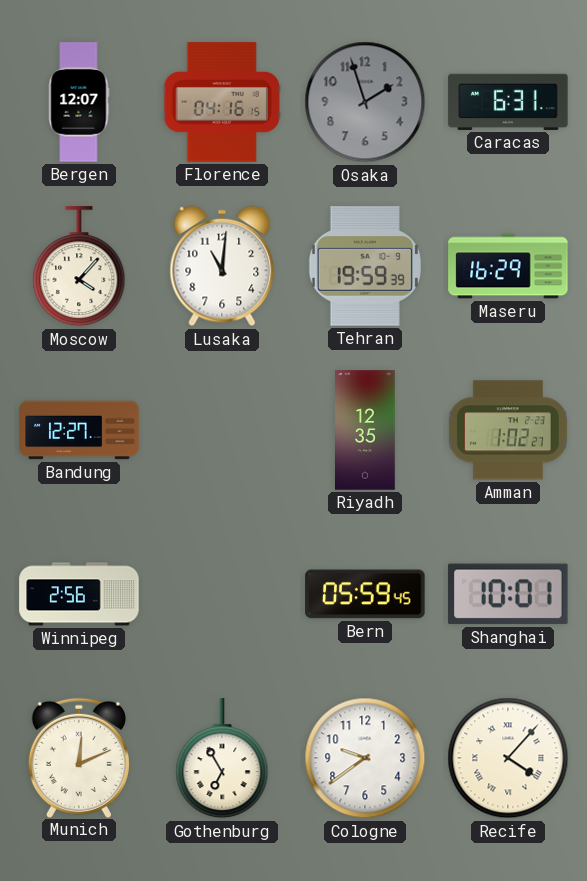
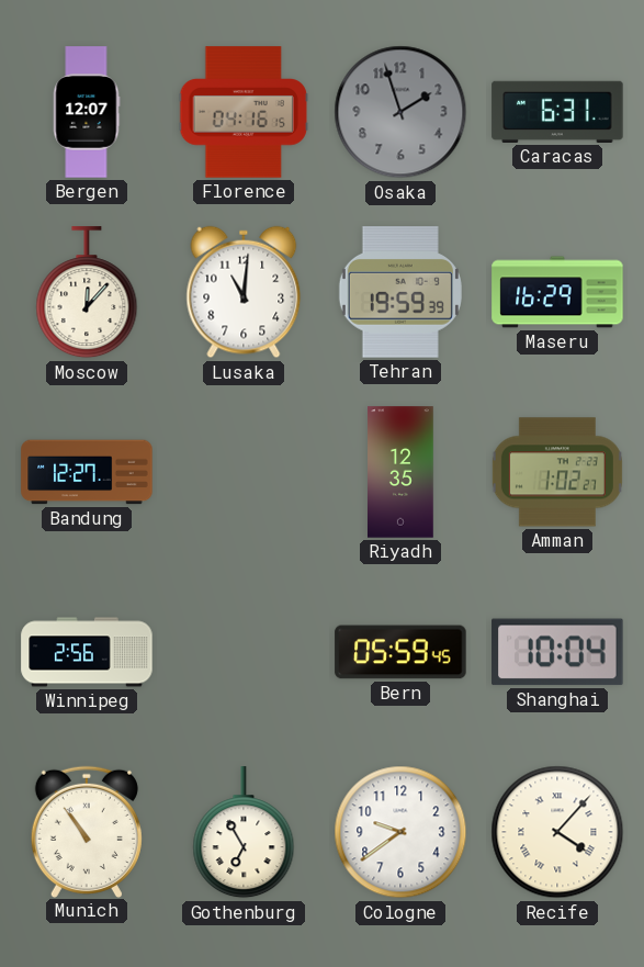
Moscow: 4:07 -> 12:07 (87, 293)
Shanghai: 10:01 -> 10:04 (557, 652)
Munich: 12:11 -> 10:54 (87, 831)
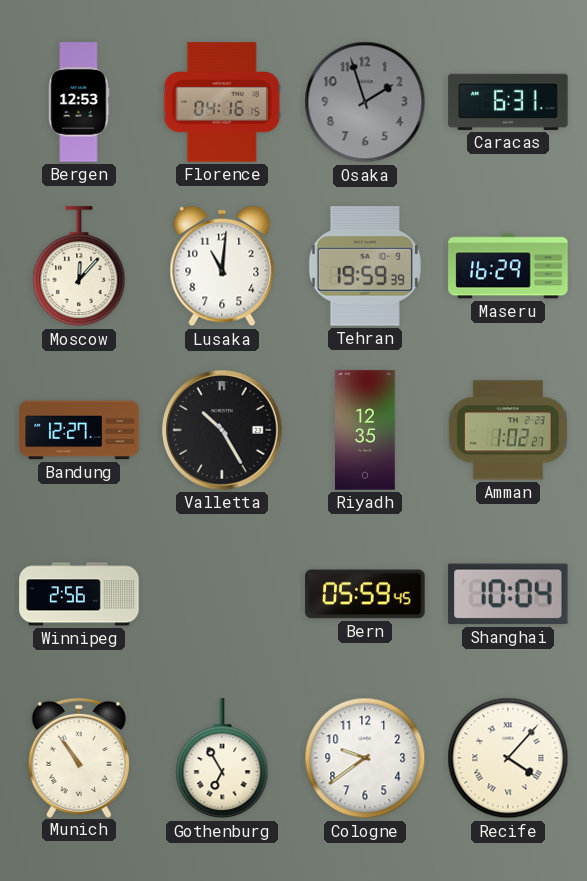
Bergen: 12:07 -> 12:53 (79, 102)
Valletta: none -> 10:25 (222, 430)
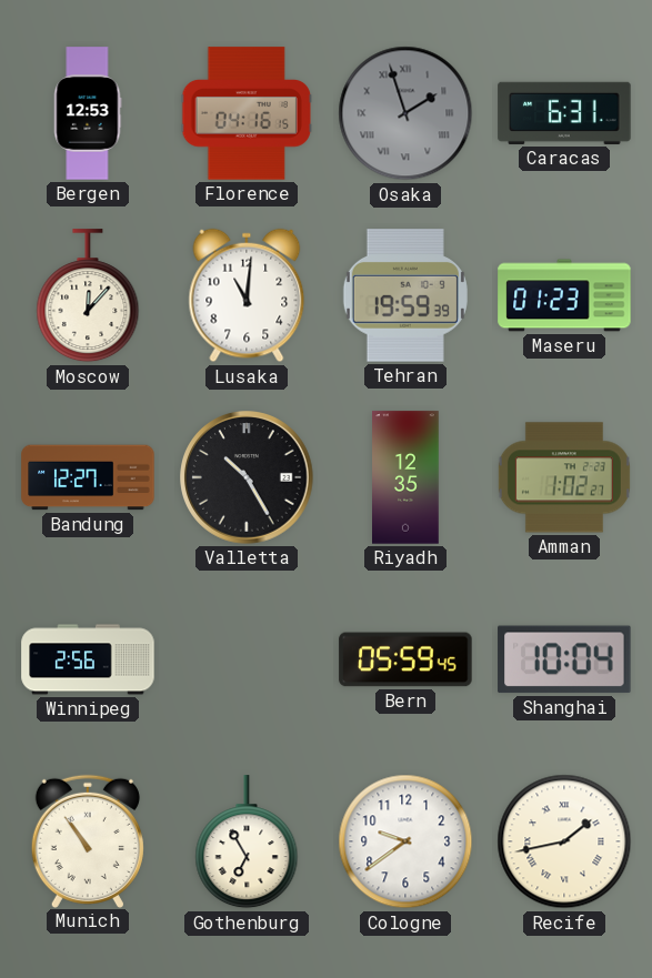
Osaka numerals: Arabic -> Roman (405, 113)
Maseru: 16:29 -> 01:23 (564, 295)
Recife: 4:07 -> 1:43 (564, 841)
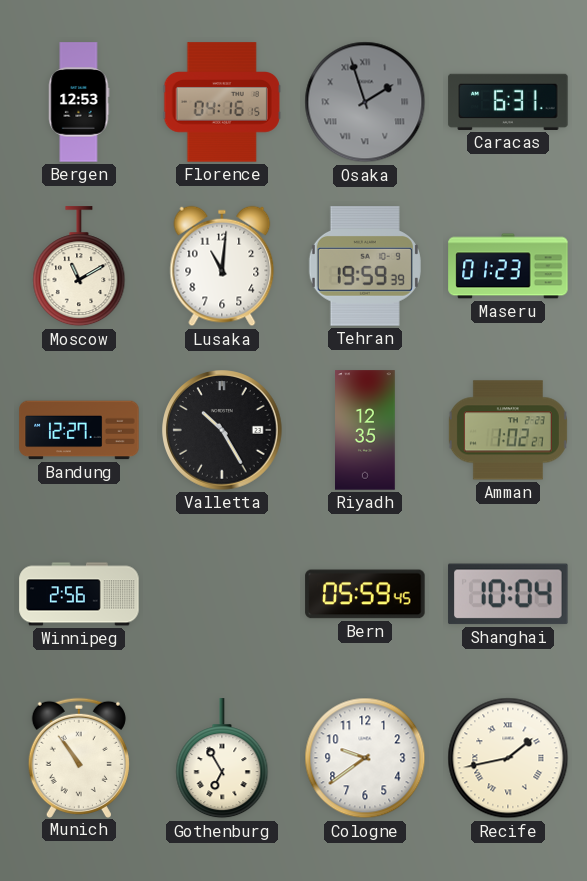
Moscow: 12:07 -> 11:10 (79, 267)
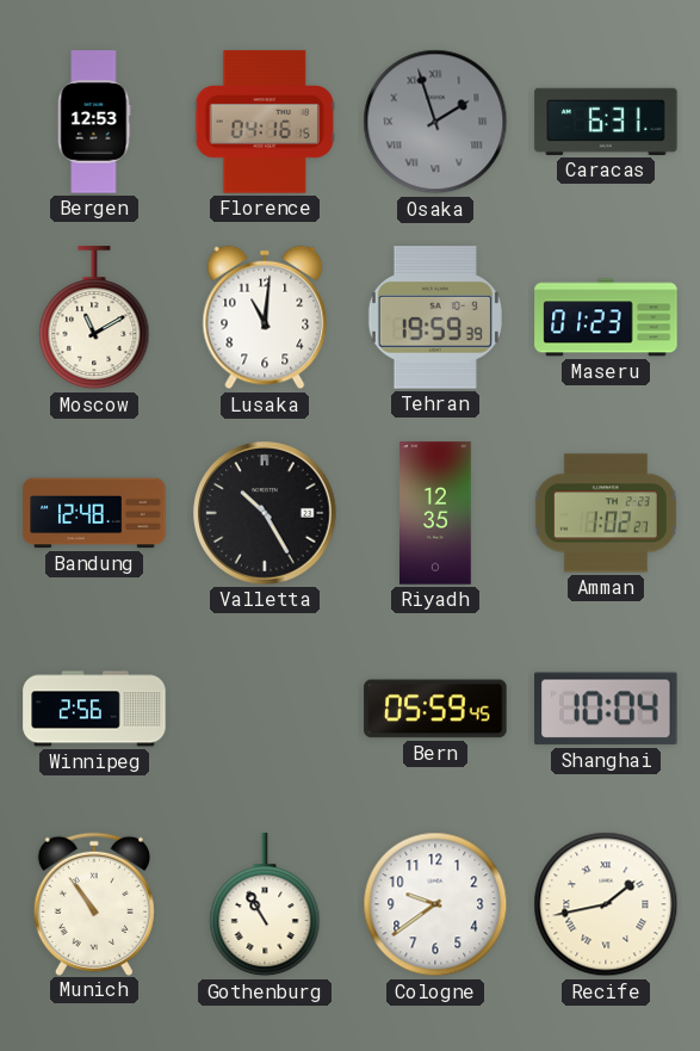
Bandung: 12:27 -> 12:48 (94, 513)
Gothenburg: 6:55 -> 10:55 (265, 905)
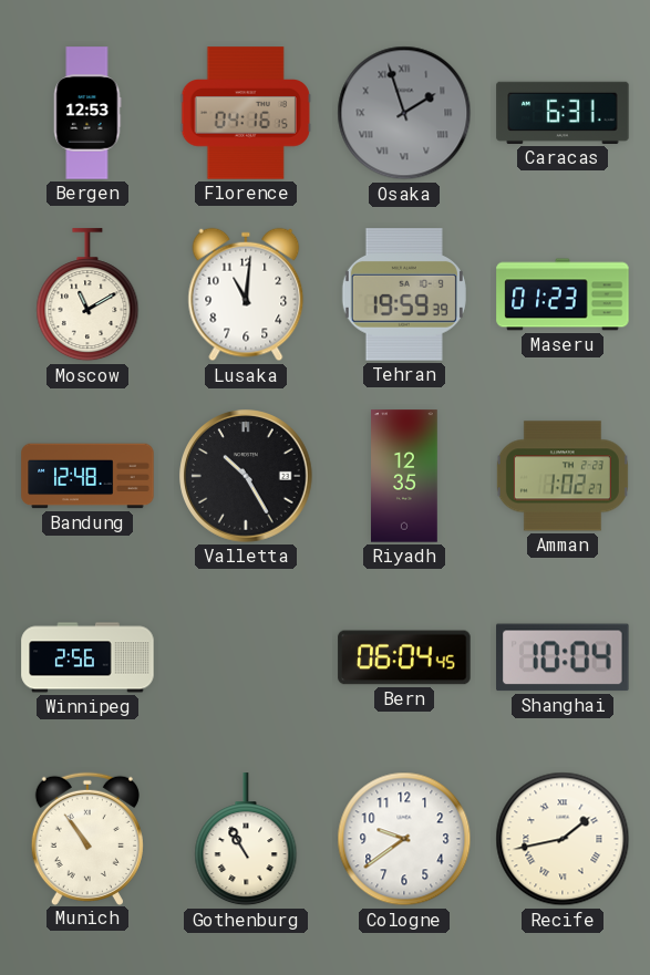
Bern: 05:59 -> 06:04 (404, 657)
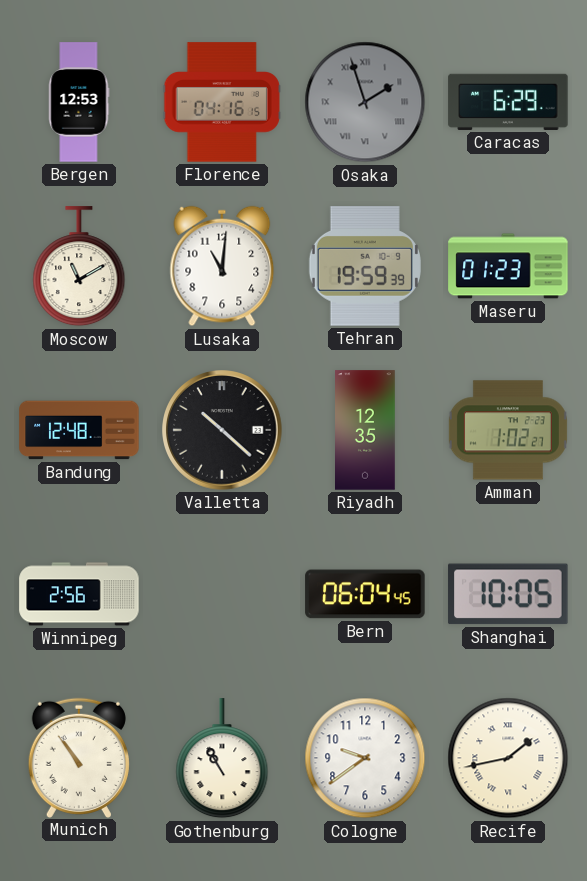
Caracas: 6:31 -> 6:29 (508, 102)
Valletta: 10:25 -> 10:22 (222, 430)
Shanghai: 10:04 -> 10:05 (508, 594)
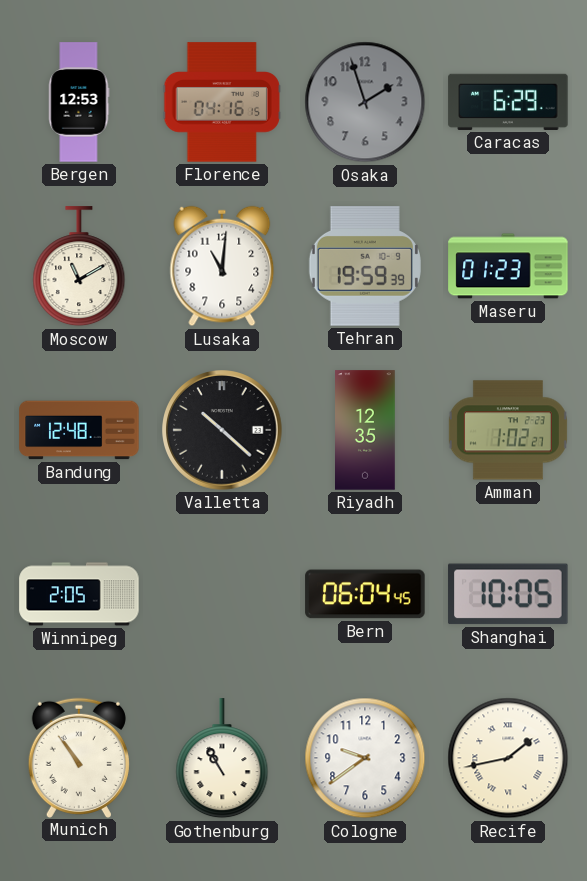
Osaka numerals: Roman -> Arabic (365, 102)
Winnipeg: 2:56 -> 2:05 (79, 594)
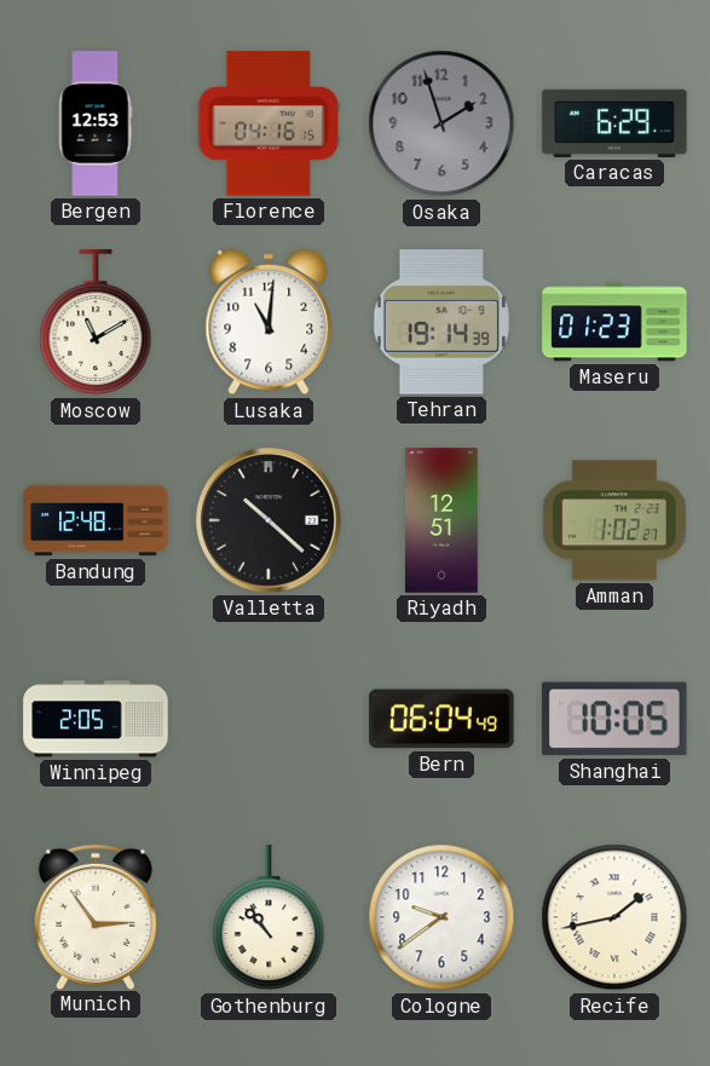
Tehran: 19:59 -> 19:14 (441, 322)
Riyadh: 12:35 -> 12:51 (443, 520)
Bern: 06:04:45 -> 06:04:49 (441, 719)
Munich: 10:54 -> 2:54 (96, 916)
Gothenburg: 10:55 -> 10:53 (269, 918)
